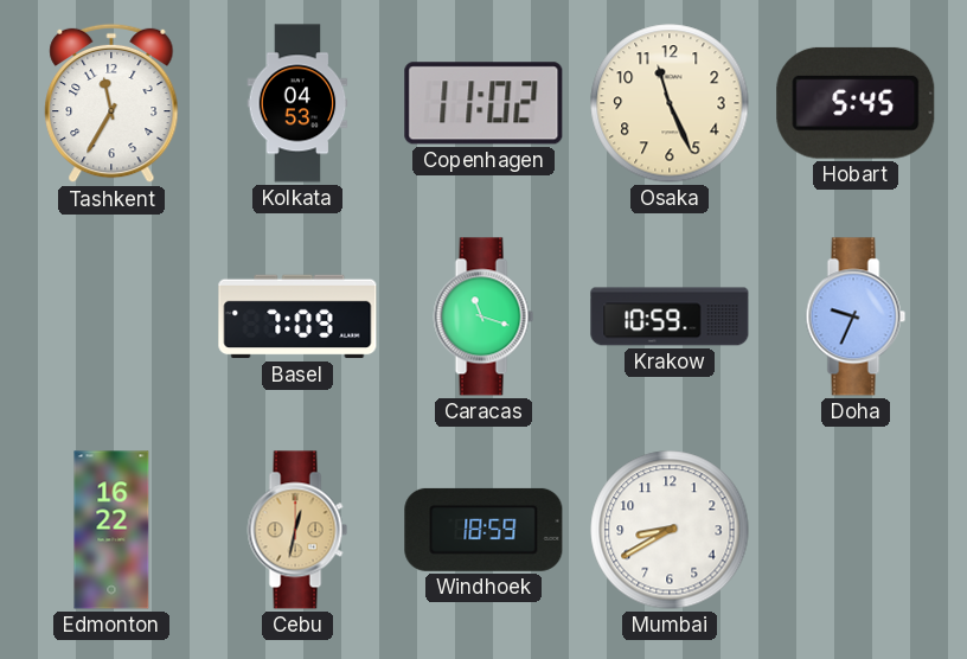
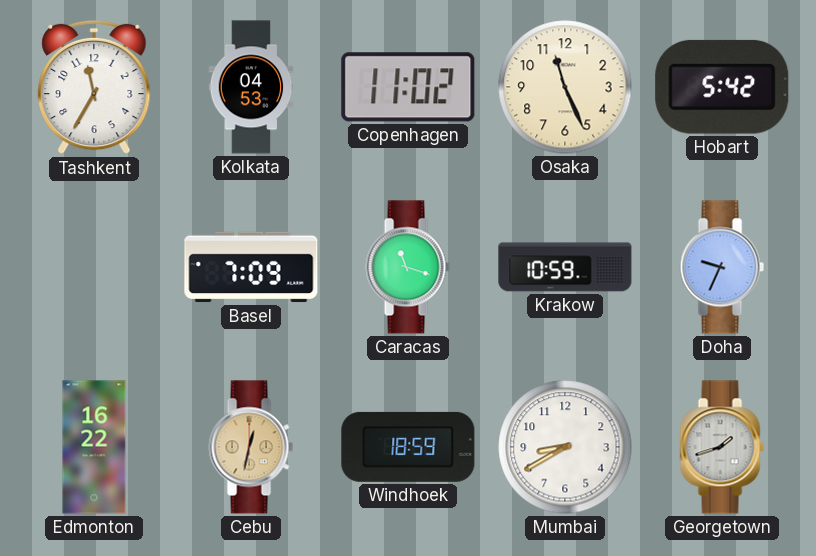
Hobart: 5:45 -> 5:42 (722, 87)
Georgetown: none -> 1:42 (722, 447)
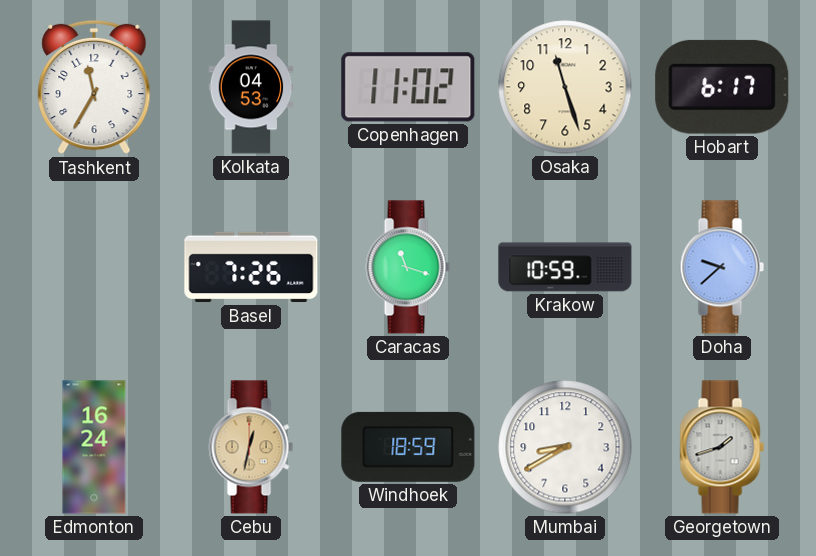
Osaka: 11:26 -> 11:27 (565, 87)
Hobart: 5:42 -> 6:17 (722, 87)
Basel: 7:09 -> 7:26 (251, 267)
Doha: 9:34 -> 9:38 (722, 267)
Edmonton: 16:22 -> 16:24 (94, 447)
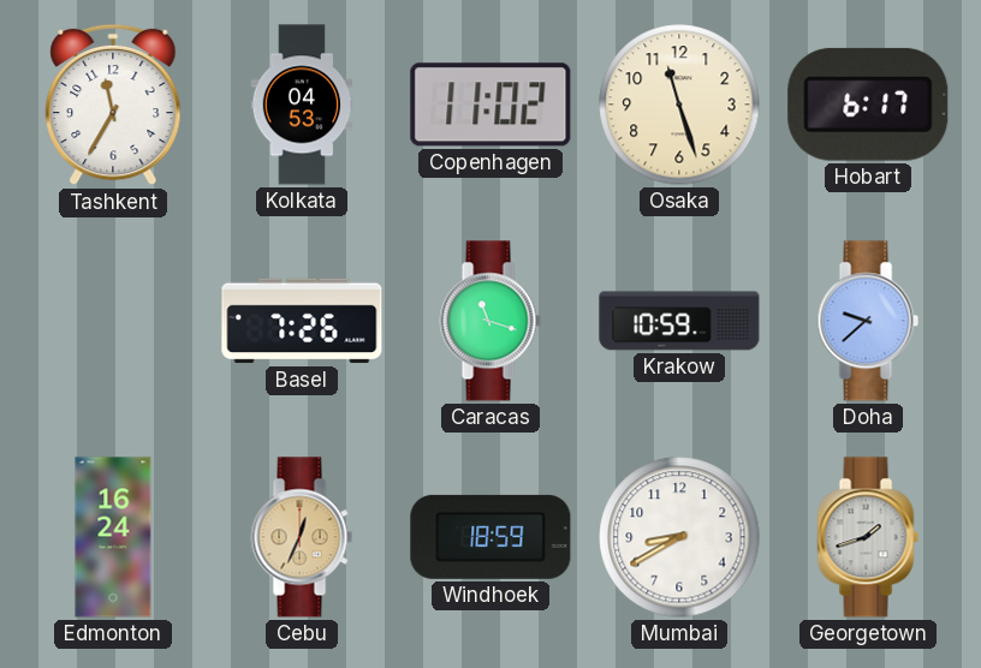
Cebu: 12:32 -> 12:34 (302, 537)
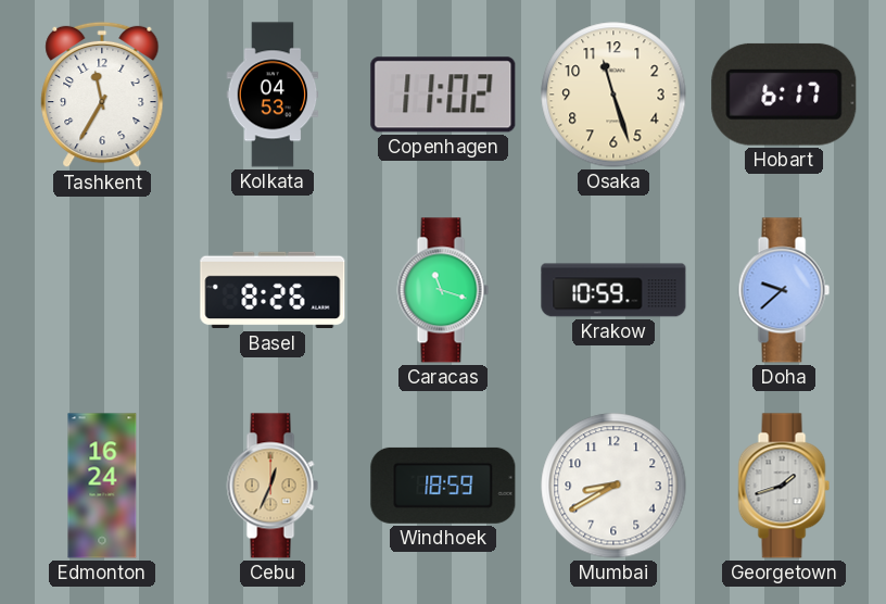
Basel: 7:26 -> 8:26 (273, 290)
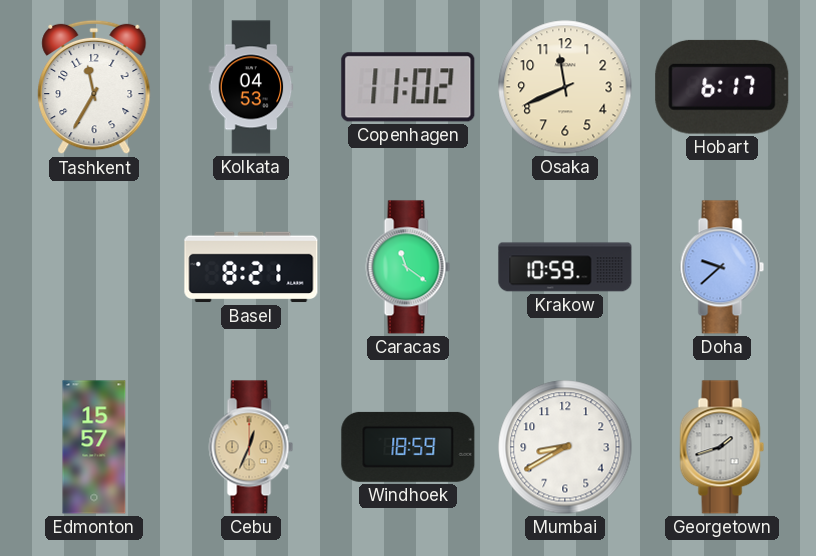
Osaka: 11:27 -> 11:41 (565, 87)
Basel: 8:26 -> 8:21 (251, 267)
Caracas: 11:18 -> 11:21 (408, 267)
Edmonton: 16:24 -> 15:57 (94, 447)
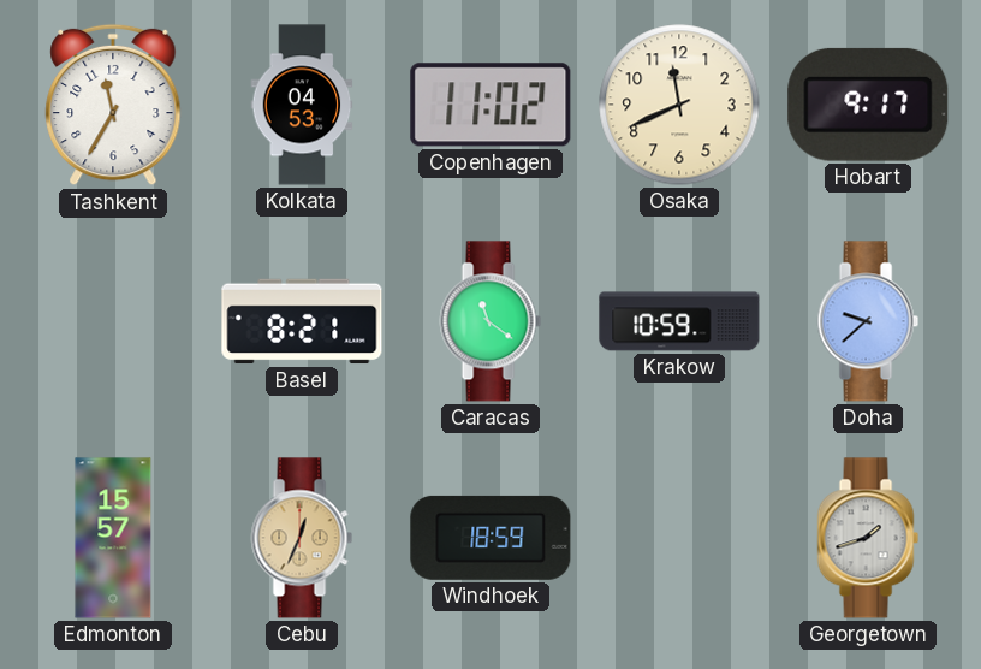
Hobart: 6:17 -> 9:17 (868, 105)
Mumbai: 8:40 -> none (565, 447)
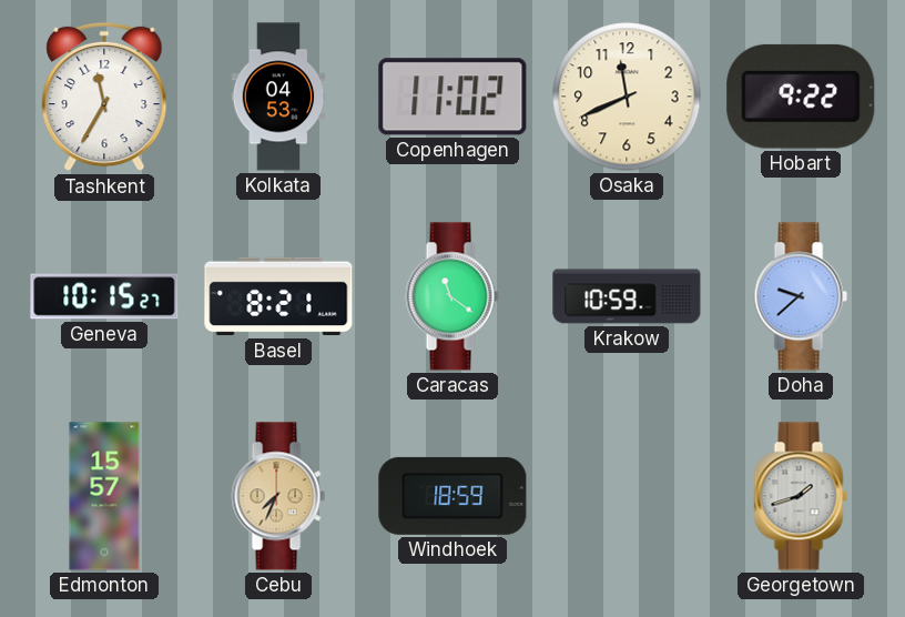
Hobart: 9:17 -> 9:22 (801, 97)
Geneva: none -> 10:15 (104, 296)
Cebu: 12:34 -> 7:34 (278, 496)
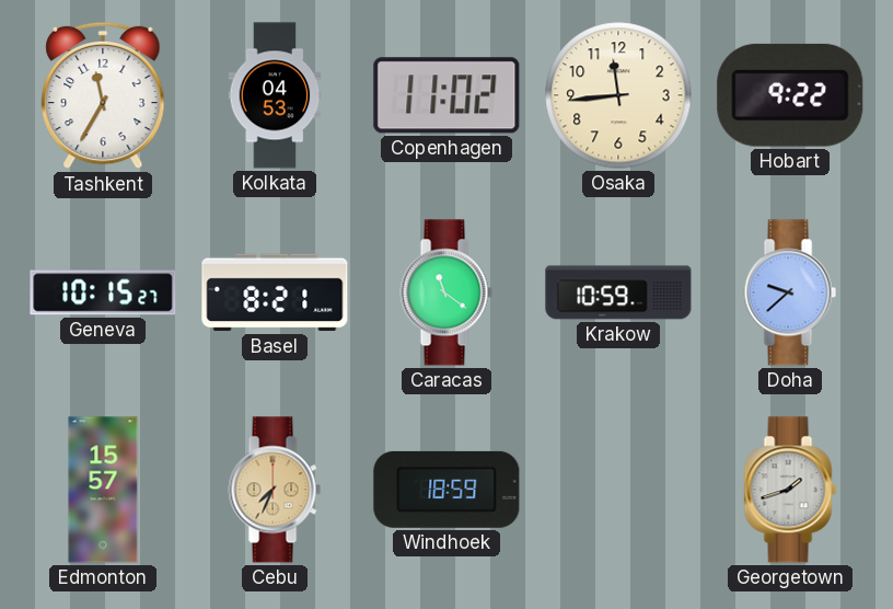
Osaka: 11:41 -> 11:44 (618, 95)
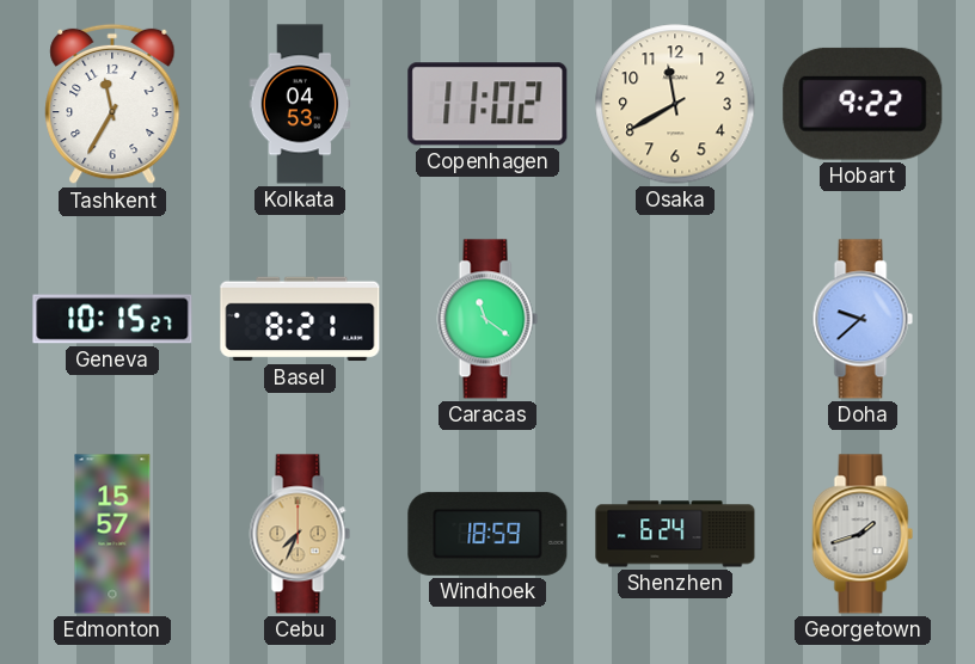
Osaka: 11:44 -> 11:40 (675, 104)
Krakow: 10:59 -> none (618, 292)
Shenzhen: none -> 6:24 (675, 534)
